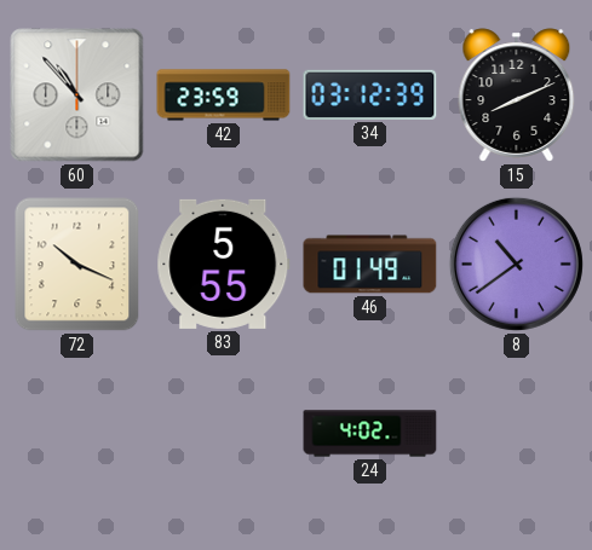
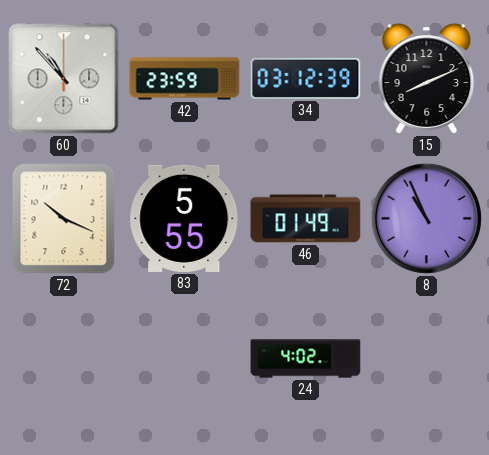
8: 10:39 -> 10:56 (426, 218)
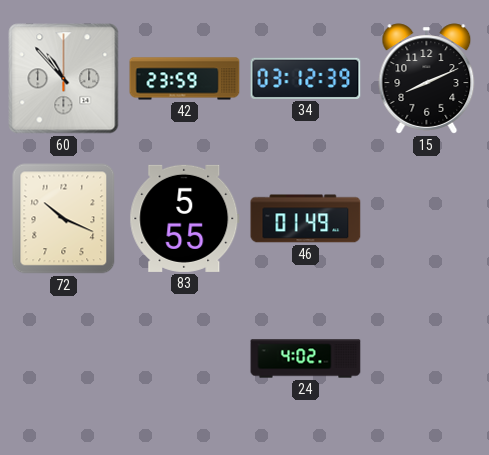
8: 10:56 -> none (426, 218)
